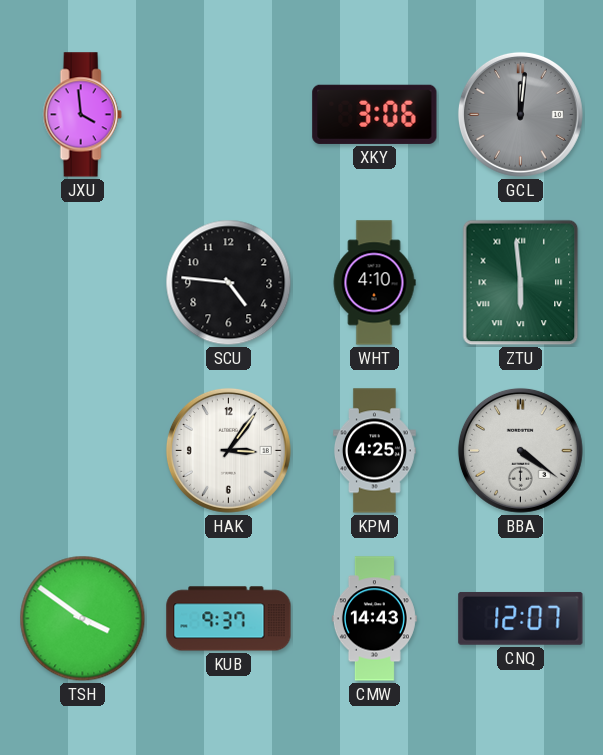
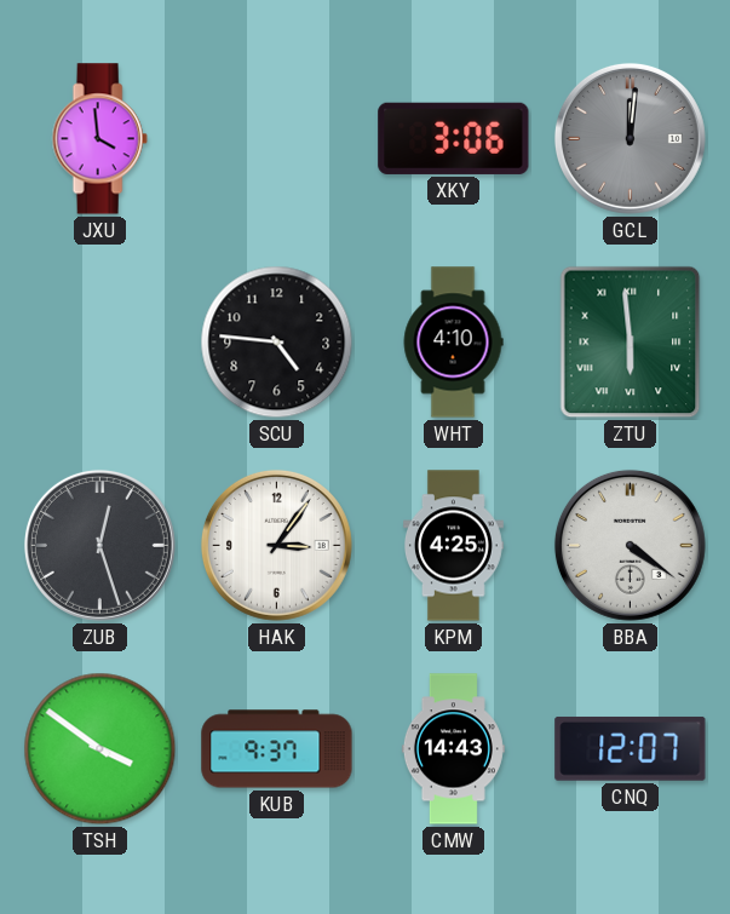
ZUB: none -> 12:27 (99, 545)
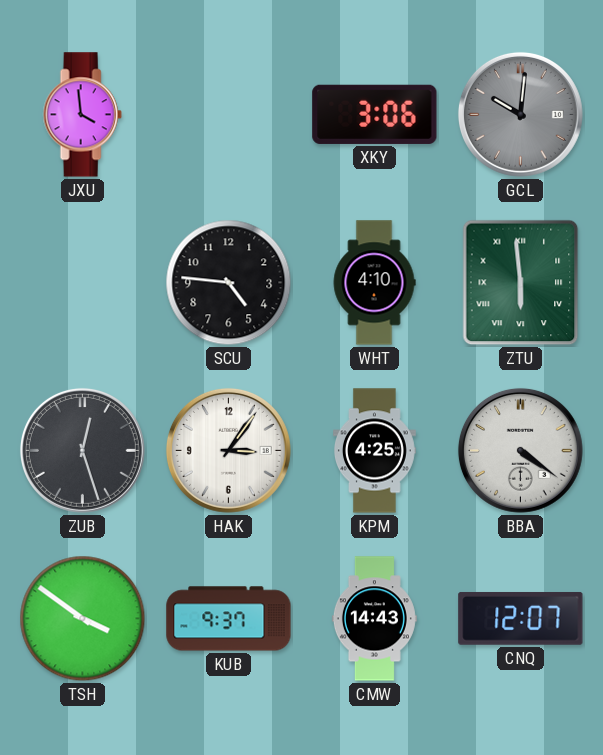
GCL: 12:01 -> 10:01 (520, 114)
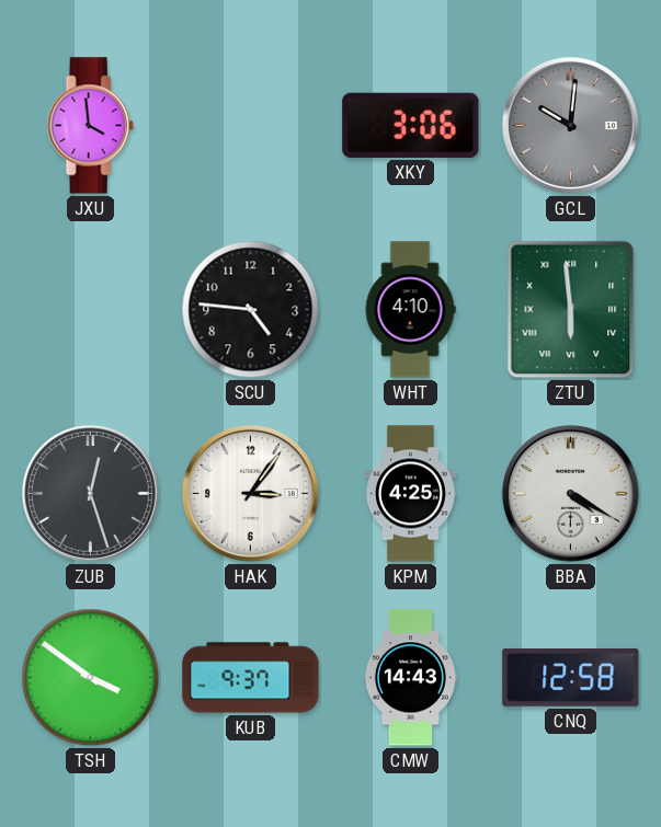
BBA: 4:21 -> 4:20 (570, 493)
CNQ: 12:07 -> 12:58 (571, 677)
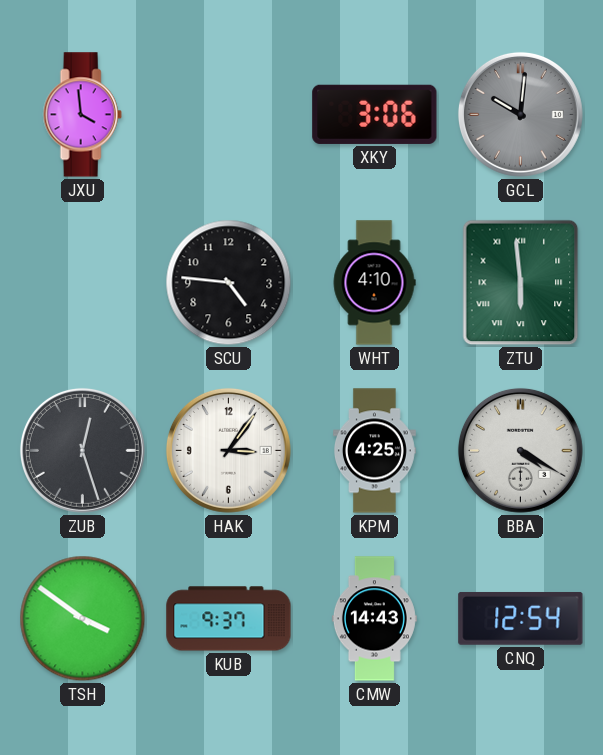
CNQ: 12:58 -> 12:54 (521, 618)
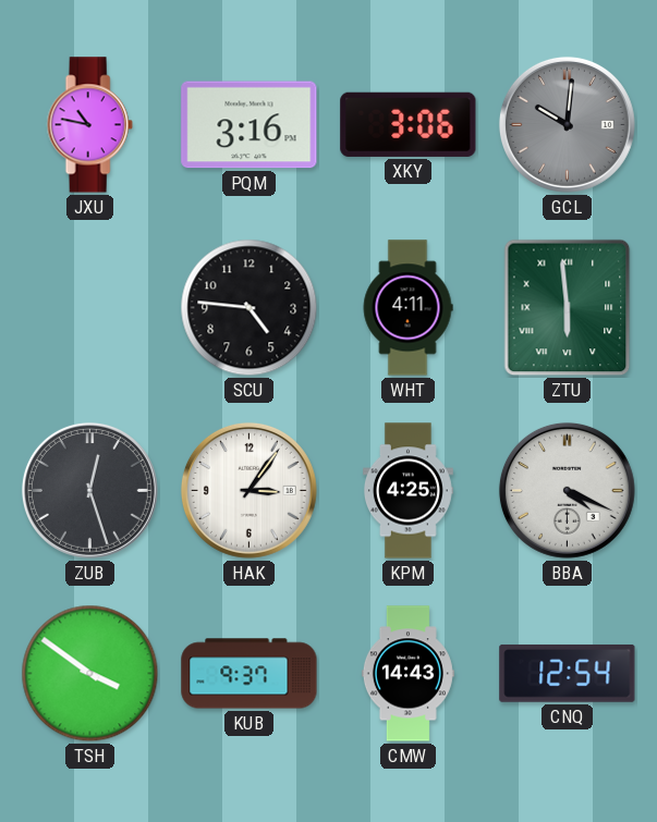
JXU: 3:59 -> 10:47 (89, 125)
PQM: none -> 3:16 (250, 125)
WHT: 4:10 -> 4:11 (407, 308)
BBA: 4:20 -> 4:19 (567, 490)
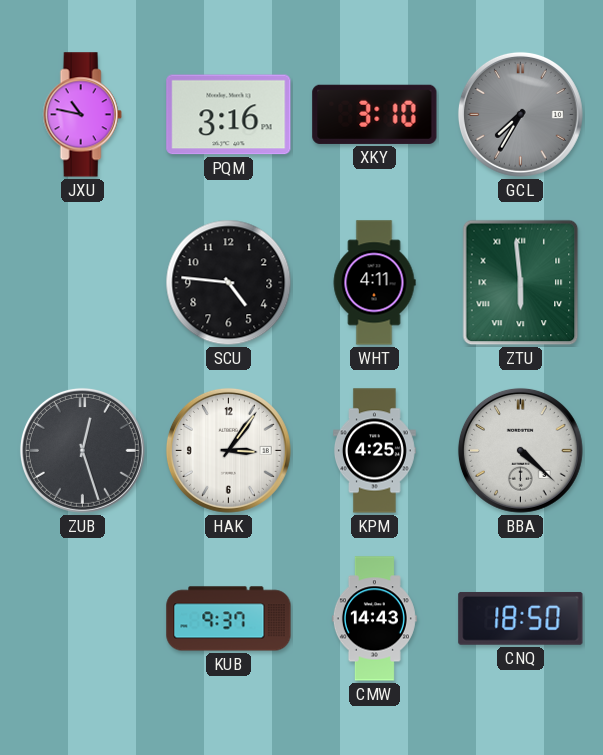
XKY: 3:06 -> 3:10 (375, 114)
GCL: 10:01 -> 7:35 (520, 114)
BBA: 4:19 -> 4:22 (520, 450)
TSH: 3:51 -> none (90, 674)
CNQ: 12:54 -> 18:50 (521, 618)
